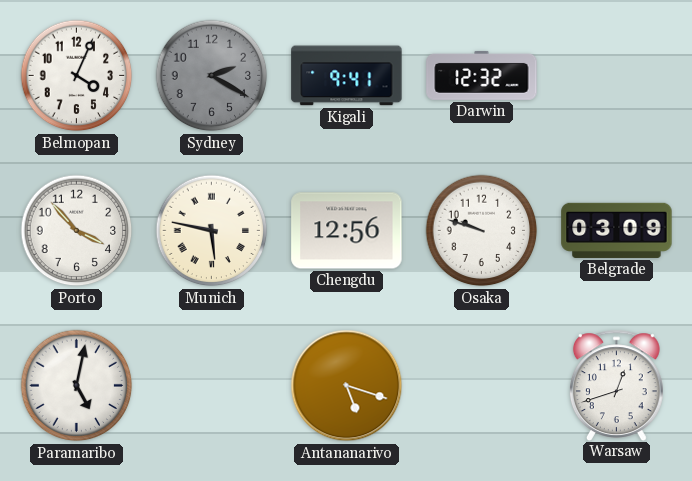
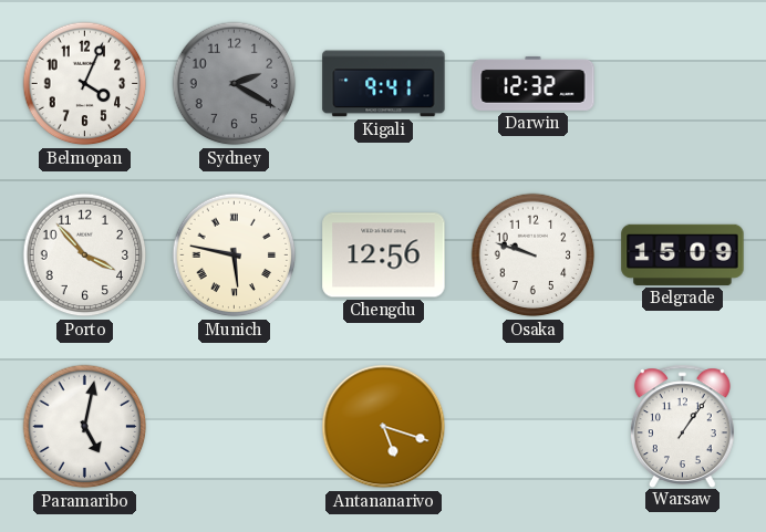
Belgrade: 03:09 -> 15:09 (683, 254)
Warsaw: 12:42 -> 1:06 (682, 426)
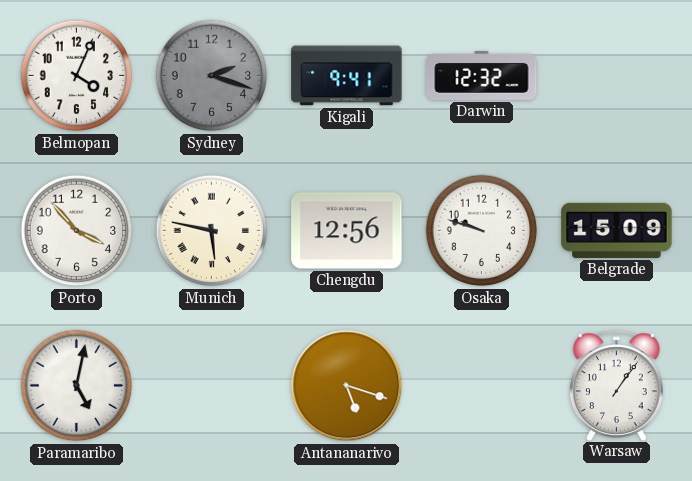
Sydney: 2:20 -> 2:18 (212, 76)
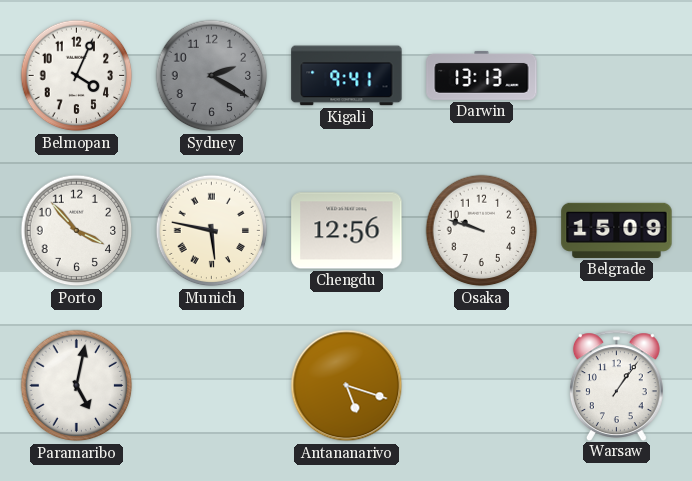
Sydney: 2:18 -> 2:20 (212, 76)
Darwin: 12:32 -> 13:13 (482, 75)
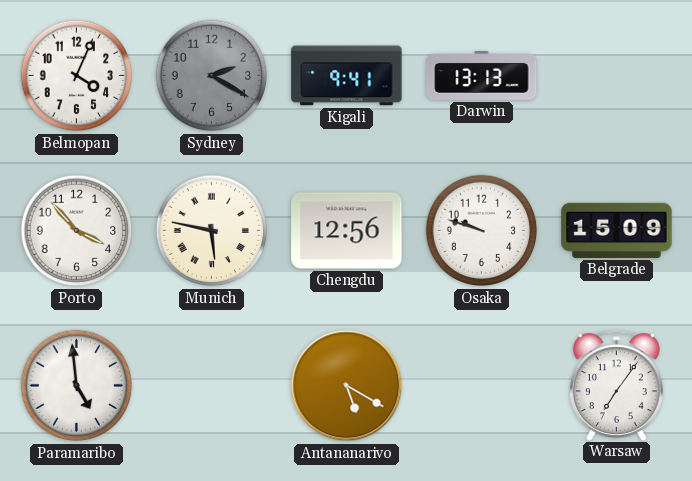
Paramaribo: 5:02 -> 4:59 (77, 386)
Antananarivo: 5:18 -> 5:20 (347, 386)
Warsaw: 1:06 -> 7:06 (616, 385)
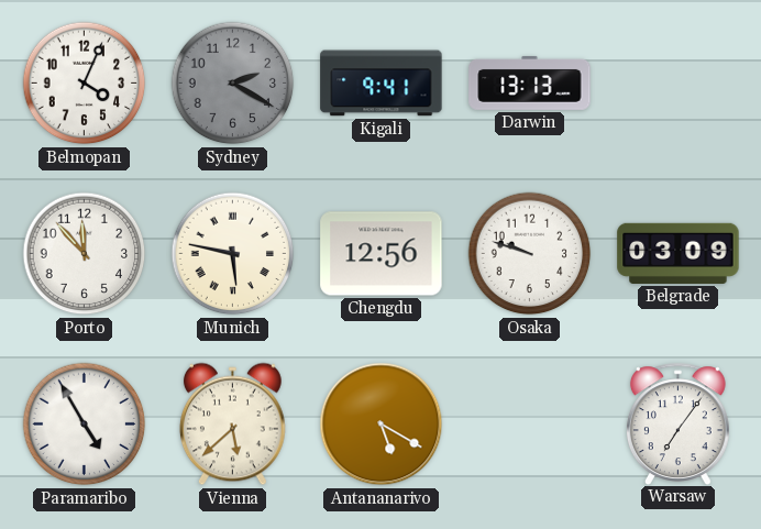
Porto: 3:53 -> 11:53 (85, 254)
Belgrade: 15:09 -> 03:09 (679, 253)
Paramaribo: 4:59 -> 4:55 (85, 425)
Vienna: none -> 5:38 (232, 425)
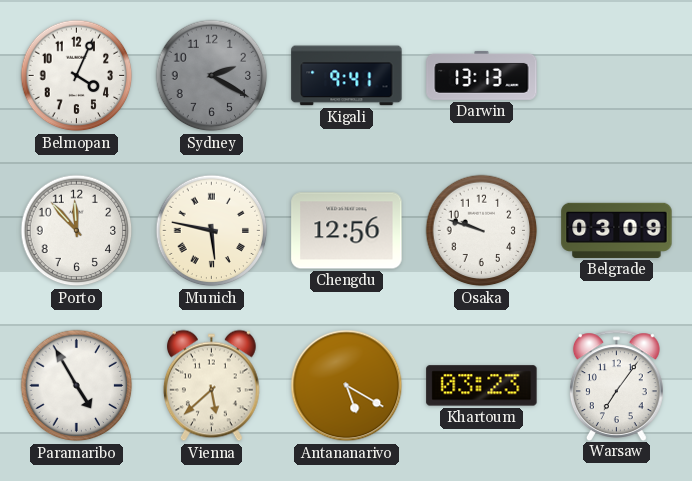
Khartoum: none -> 03:23 (482, 386)
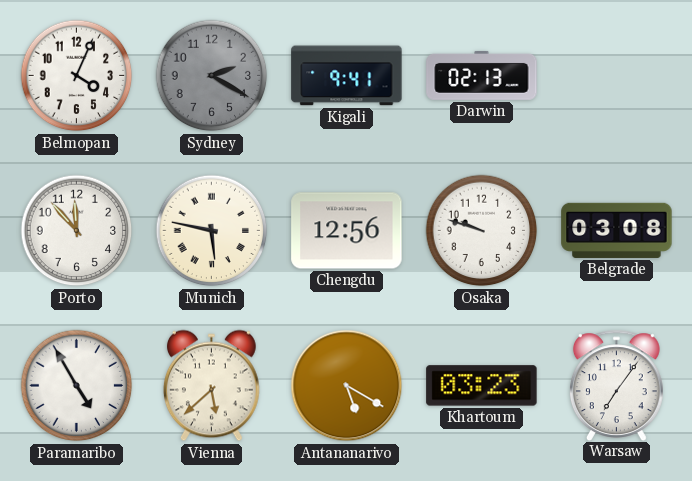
Darwin: 13:13 -> 02:13 (482, 75)
Belgrade: 03:09 -> 03:08 (617, 230)
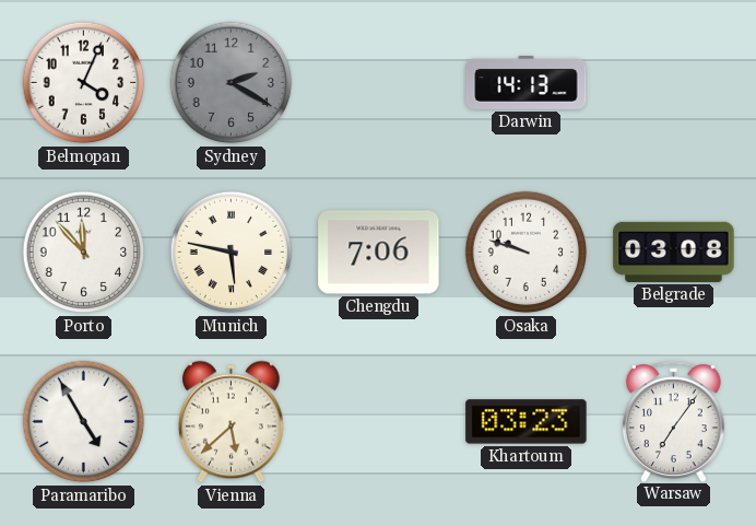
Kigali: 9:41 -> none (347, 76)
Darwin: 02:13 -> 14:13 (527, 82)
Chengdu: 12:56 -> 7:06 (379, 253)
Antananarivo: 5:20 -> none (347, 386)
